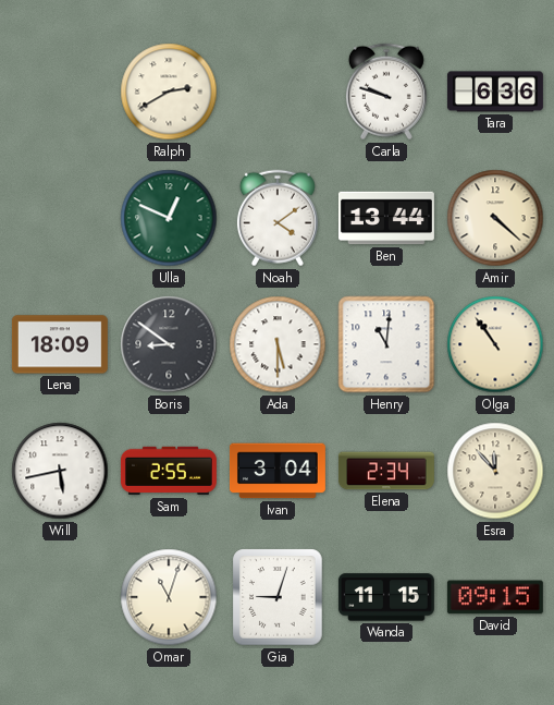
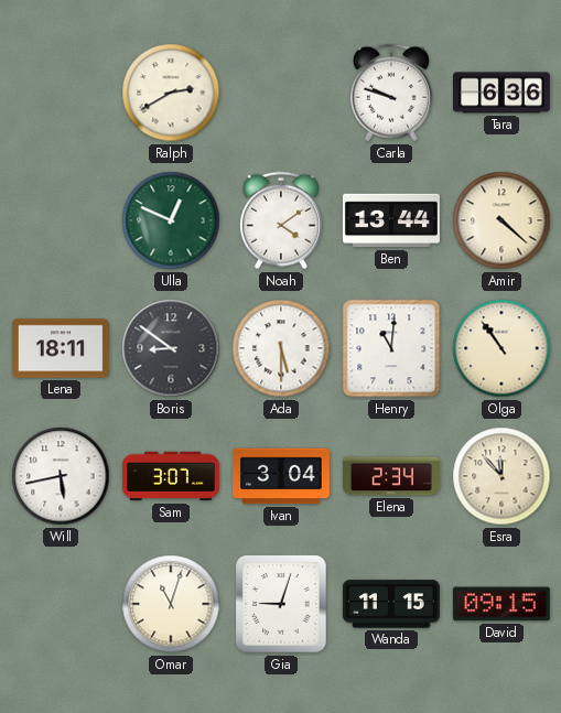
Lena: 18:09 -> 18:11 (61, 348)
Sam: 2:55 -> 3:07 (171, 476)
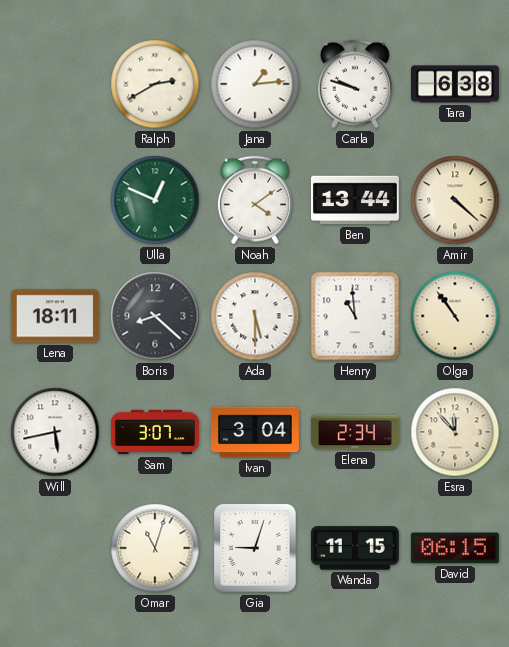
Jana: none -> 1:14 (255, 84)
Tara: 6:36 -> 6:38 (455, 84)
Boris: 8:51 -> 8:22 (155, 316)
Henry: 11:01 -> 10:59 (355, 316)
David: 09:15 -> 06:15 (455, 548)
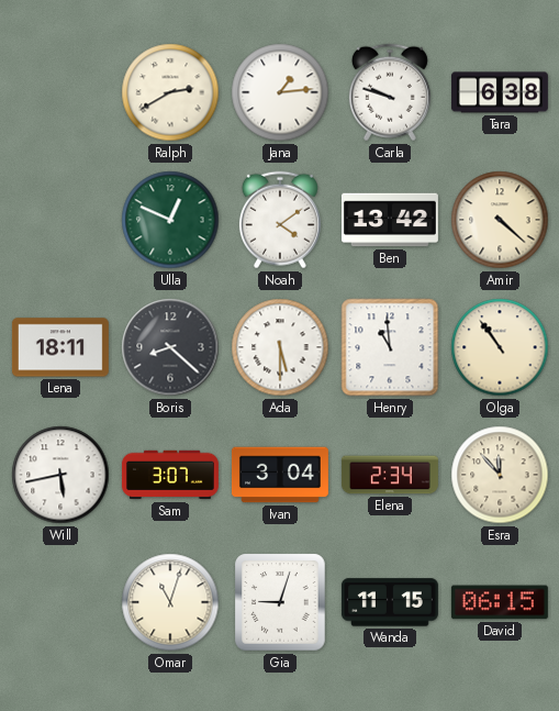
Ben: 13:44 -> 13:42 (390, 220)
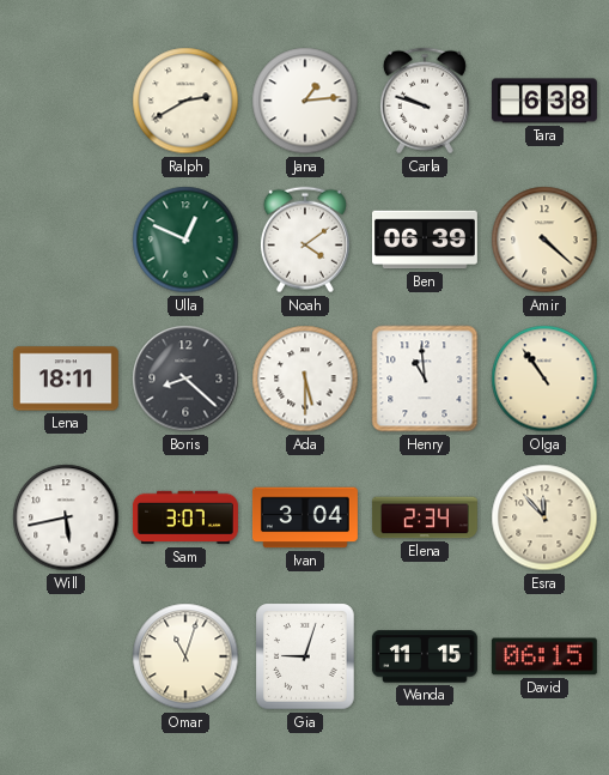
Ben: 13:42 -> 06:39 (425, 240)
